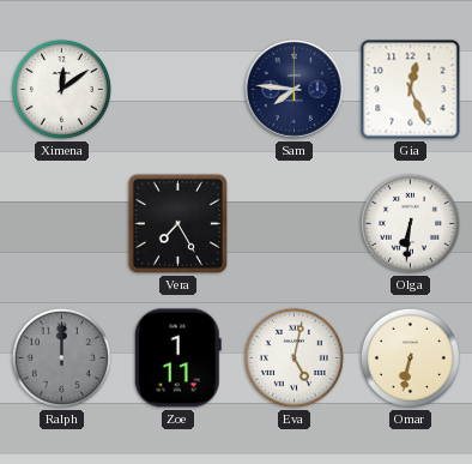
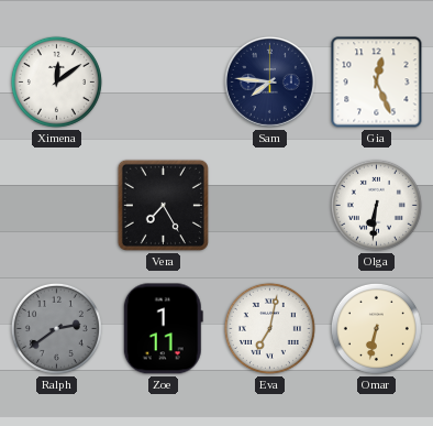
Ralph: 12:00 -> 2:39 (56, 328)
Eva: 5:02 -> 7:02 (269, 328)
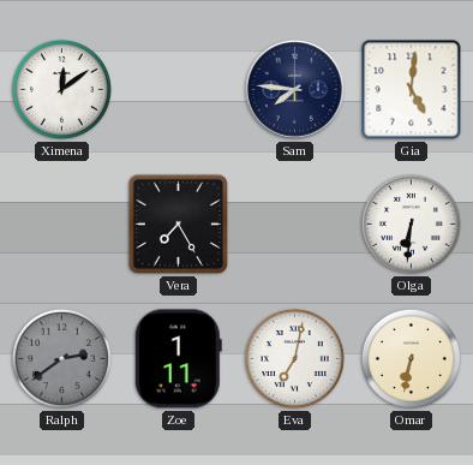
Gia: 12:26 -> 5:01 (412, 90)
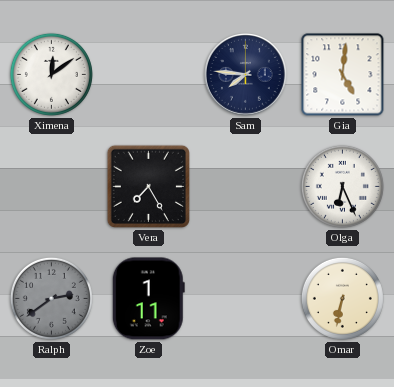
Olga: 6:31 -> 6:26 (342, 186)
Eva: 7:02 -> none (294, 358)
